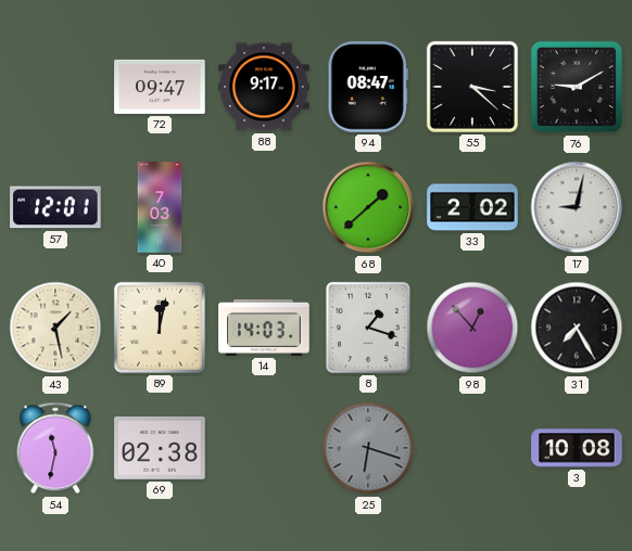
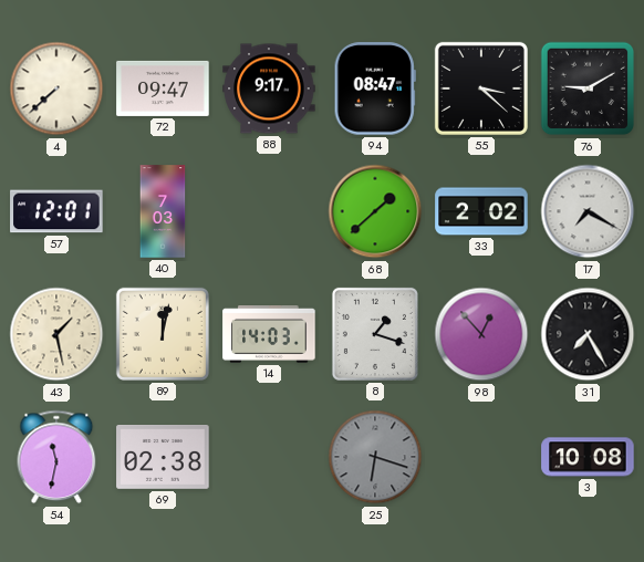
4: none -> 7:38 (56, 89)
17: 9:02 -> 7:20 (588, 211)
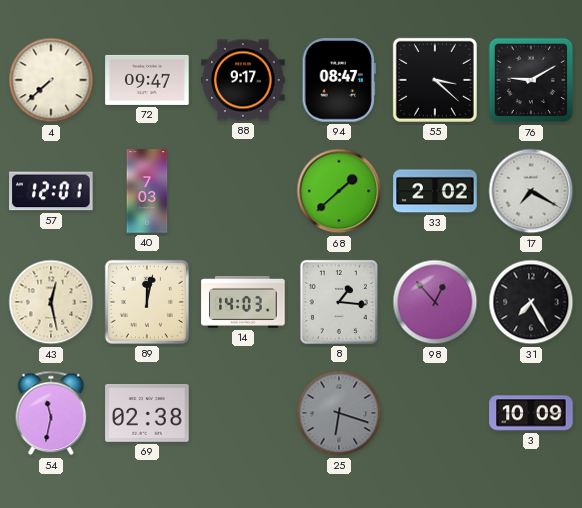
43: 1:28 -> 12:28 (51, 302)
8: 1:18 -> 1:16 (339, 302)
3: 10:08 -> 10:09 (531, 413)
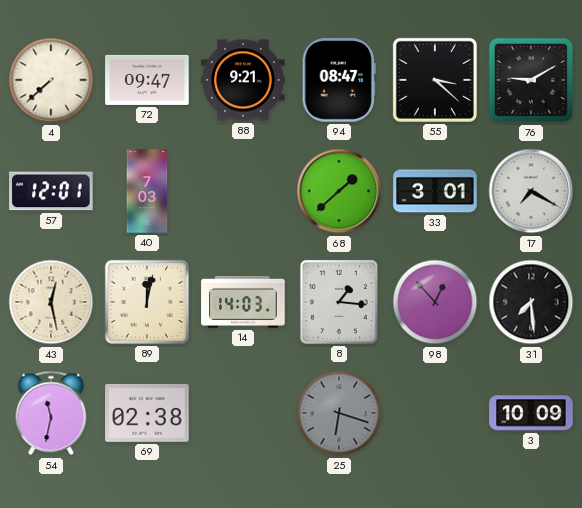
88: 9:17 -> 9:21 (243, 80)
33: 2:02 -> 3:01 (435, 191)
31: 7:25 -> 7:29 (531, 302)
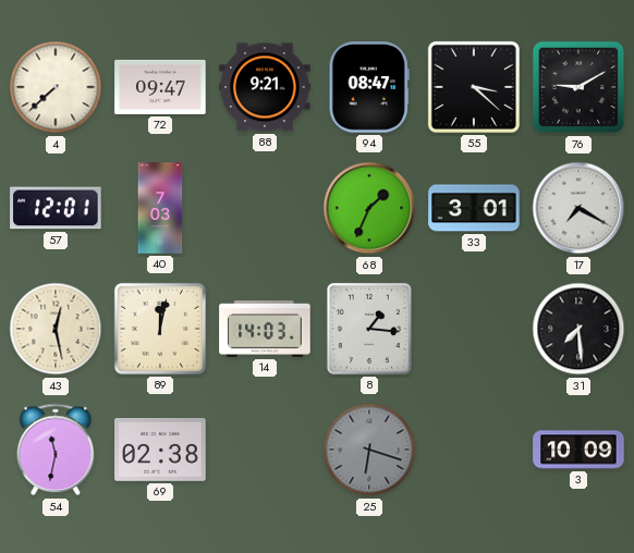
68: 1:38 -> 1:34 (369, 208)
98: 12:53 -> none (435, 302)
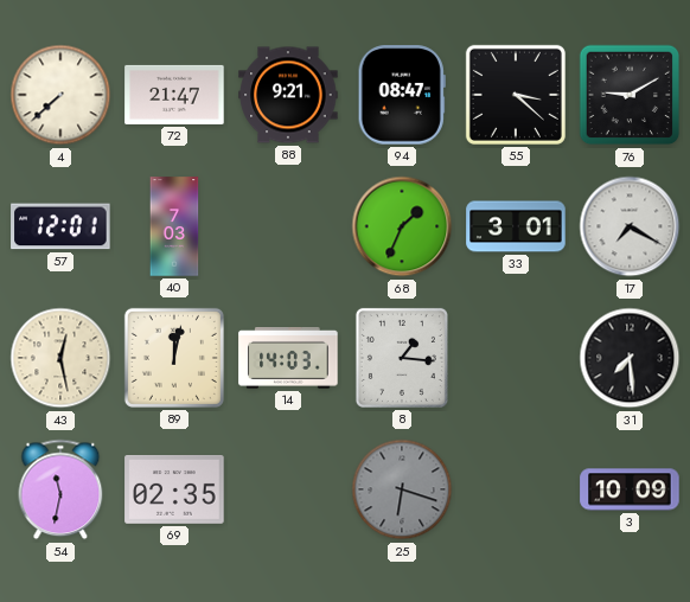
72: 09:47 -> 21:47 (174, 95)
69: 02:38 -> 02:35 (174, 491)
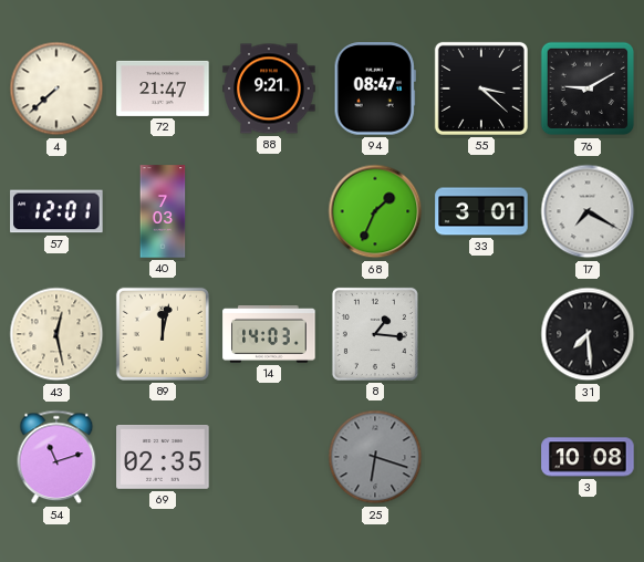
54: 11:32 -> 11:12 (56, 457)
3: 10:09 -> 10:08 (588, 457)
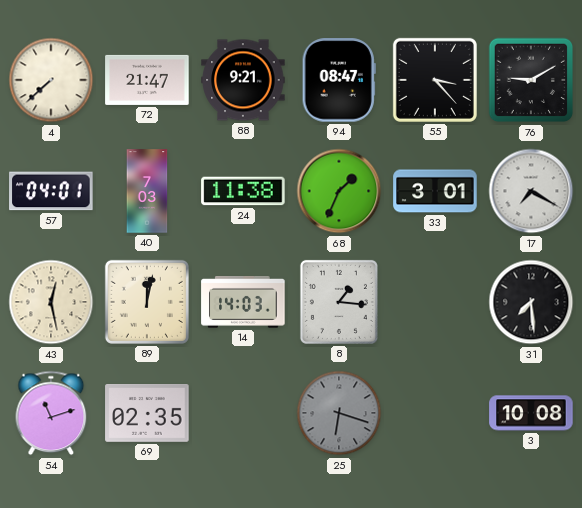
55: 3:22 -> 3:23 (435, 80)
57: 12:01 -> 04:01 (51, 191)
24: none -> 11:38 (243, 191)
